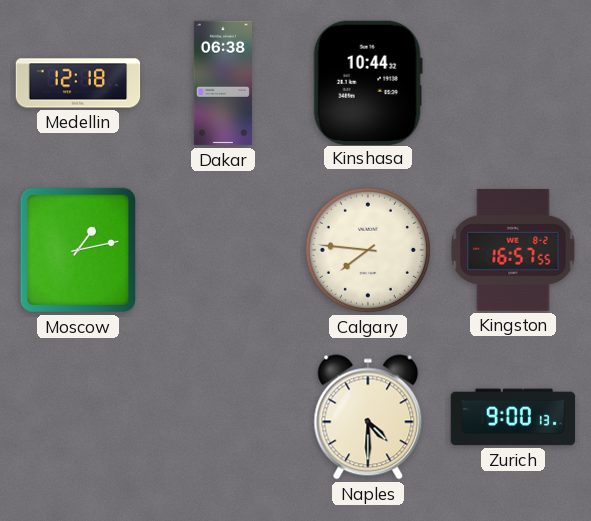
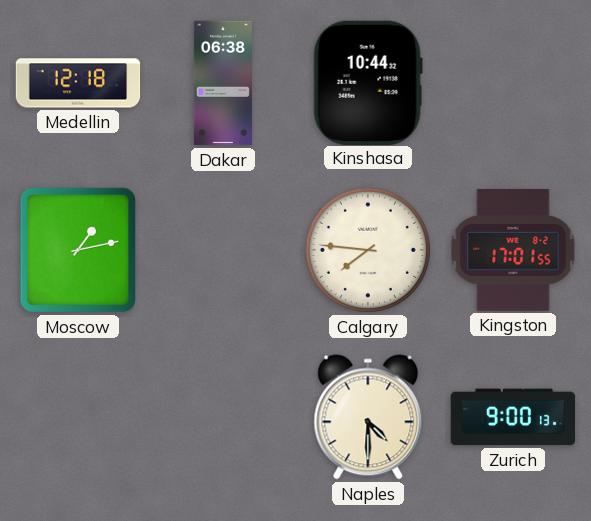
Kingston: 16:57 -> 17:01 (513, 250)
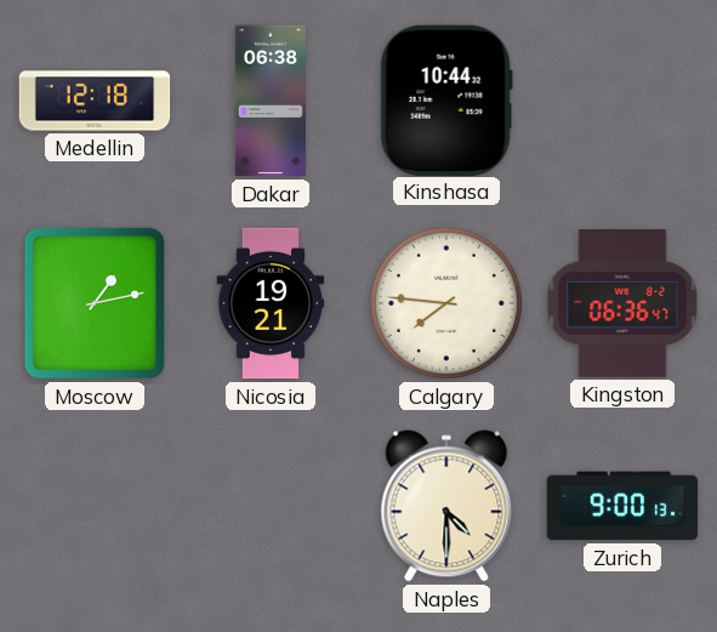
Nicosia: none -> 19:21 (271, 303)
Kingston: 17:01 -> 06:36 (622, 303)
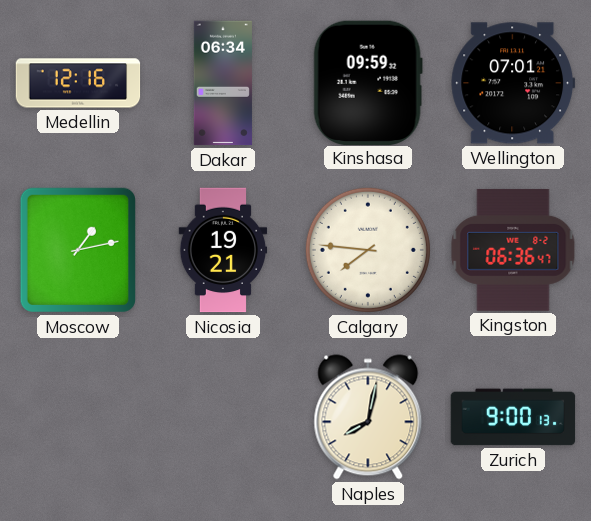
Medellin: 12:18 -> 12:16 (78, 83)
Dakar: 06:38 -> 06:34 (223, 83)
Kinshasa: 10:44 -> 09:59 (368, 82)
Wellington: none -> 07:01 (513, 83)
Naples: 4:30 -> 8:02 (368, 417)
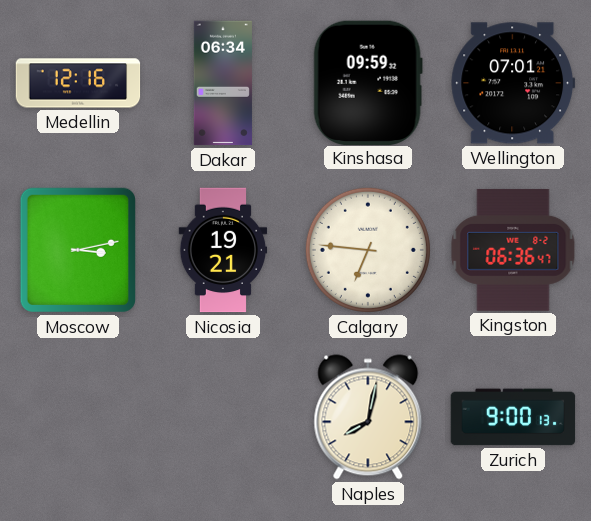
Moscow: 1:13 -> 3:13 (78, 250)
Calgary: 7:46 -> 6:46 (368, 250)
